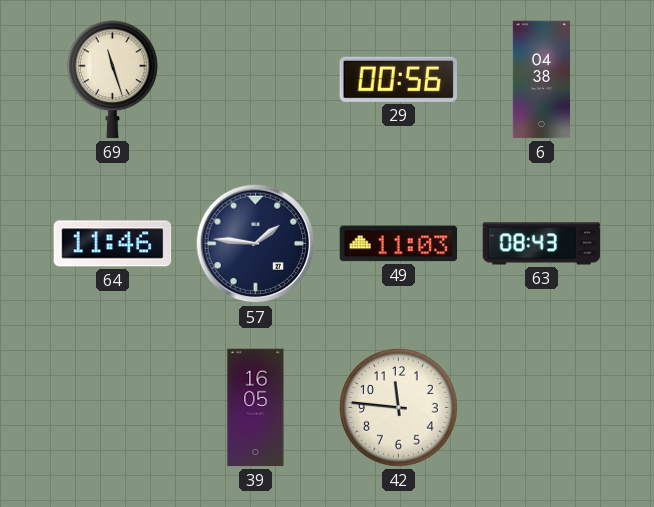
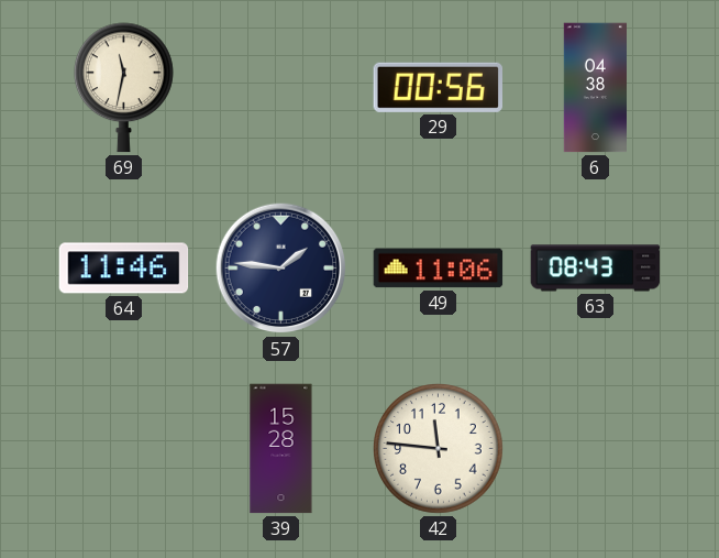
69: 11:27 -> 11:32 (124, 88)
49: 11:03 -> 11:06 (439, 269)
39: 16:05 -> 15:28 (281, 449)
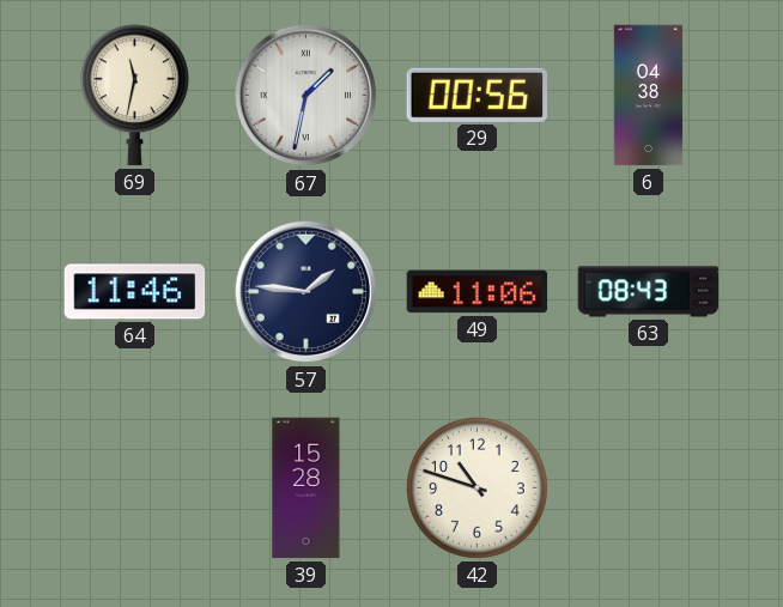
67: none -> 1:32 (306, 96)
42: 11:46 -> 10:48 (478, 488)
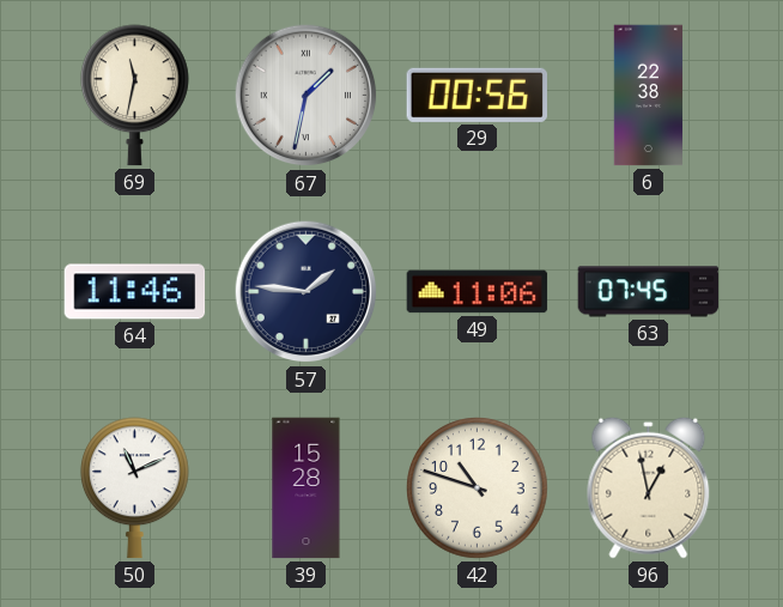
6: 04:38 -> 22:38 (648, 96)
63: 08:43 -> 07:45 (649, 292)
50: none -> 11:11 (135, 488)
96: none -> 12:58 (649, 487)
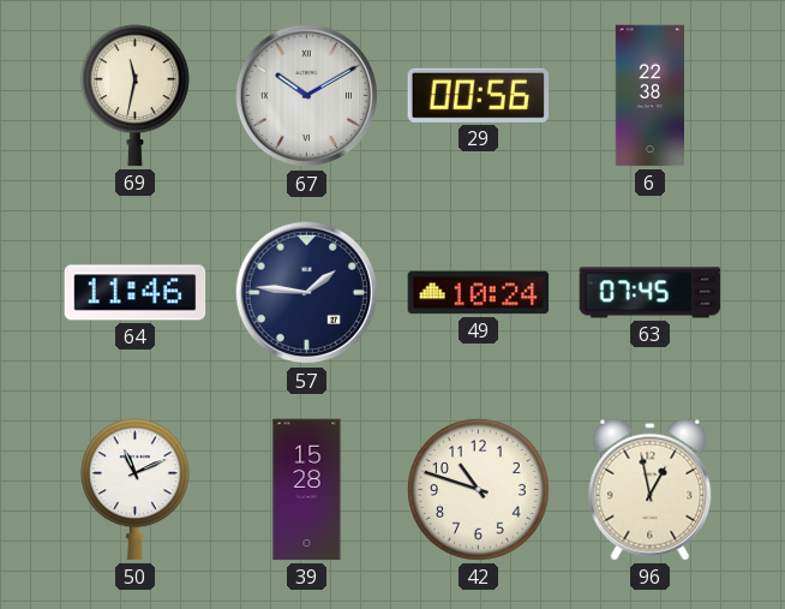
67: 1:32 -> 10:10 (307, 96)
49: 11:06 -> 10:24 (479, 293)
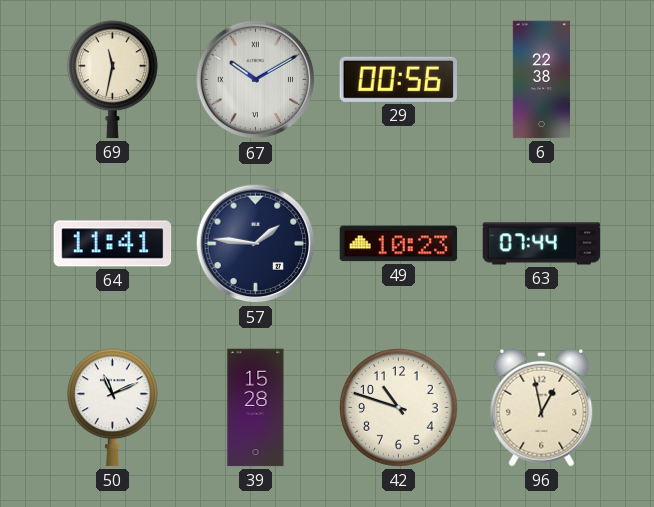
64: 11:46 -> 11:41 (113, 244)
49: 10:24 -> 10:23 (399, 244)
63: 07:45 -> 07:44 (542, 244)
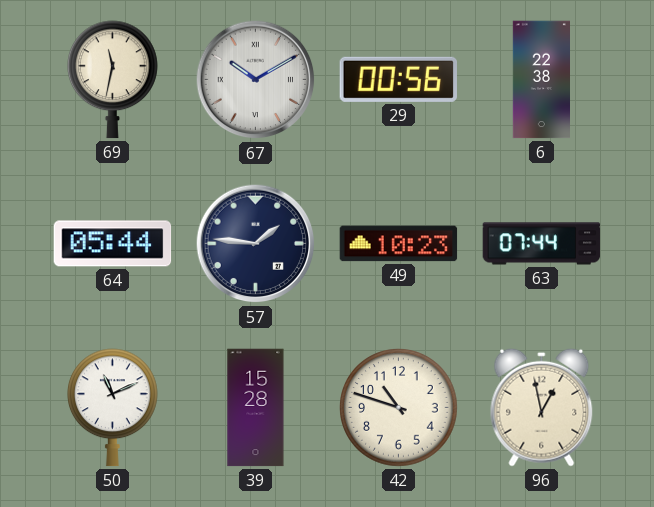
64: 11:41 -> 05:44 (113, 244)
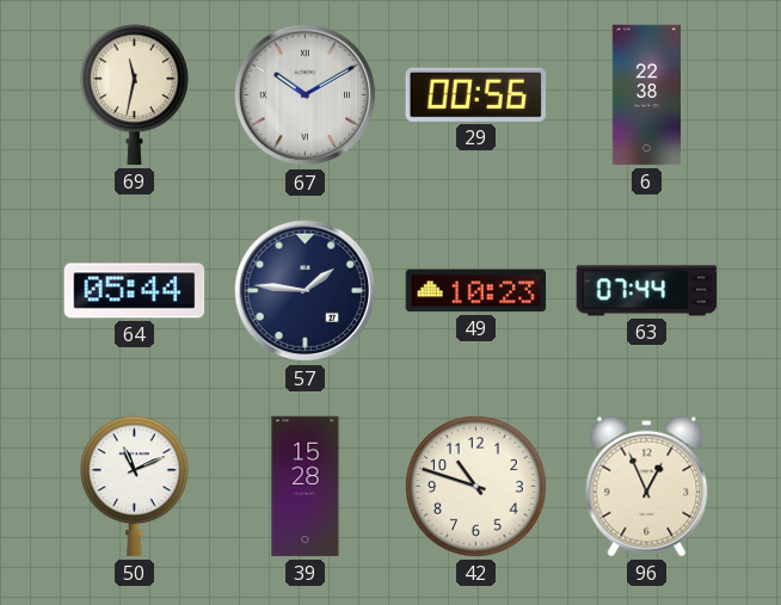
96: 12:58 -> 12:56 (647, 486)
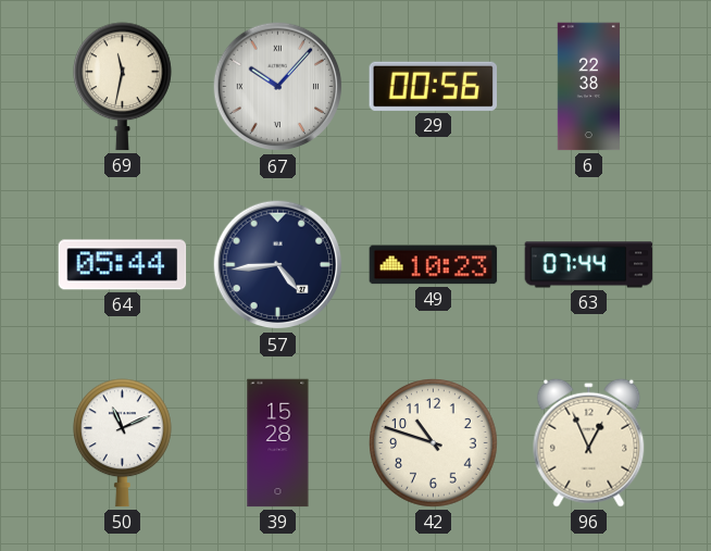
67: 10:10 -> 10:07 (278, 87)
57: 1:46 -> 4:44 (278, 265)
